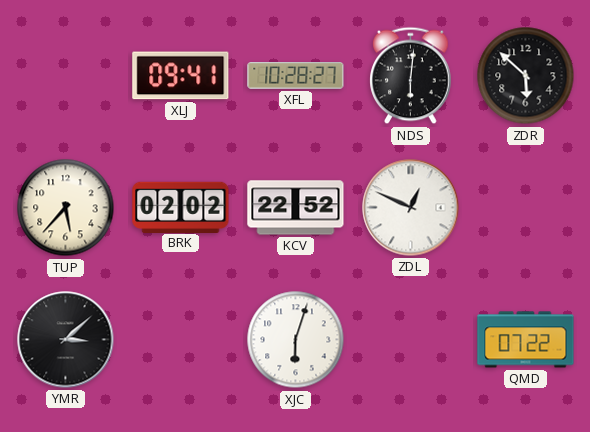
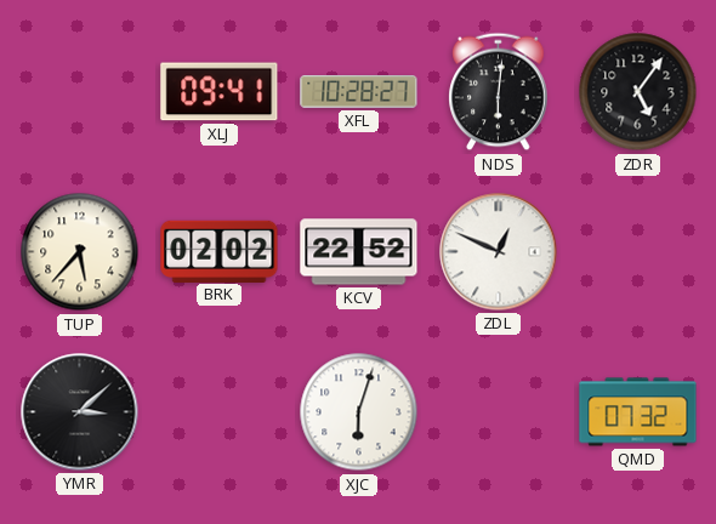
ZDR: 5:52 -> 5:06 (638, 92)
QMD: 07:22 -> 07:32 (638, 412)
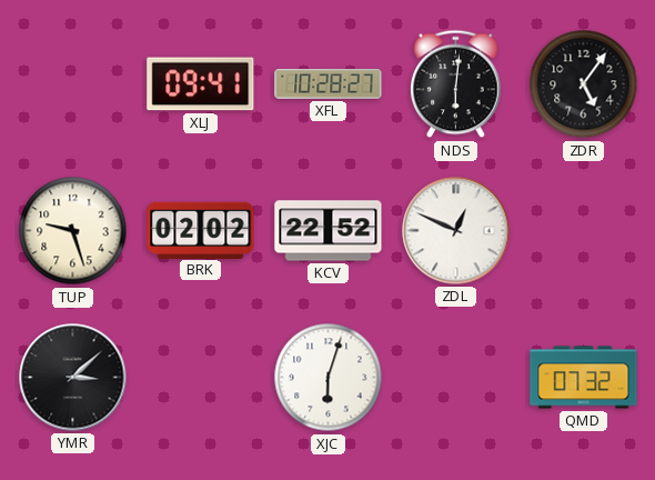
TUP: 5:37 -> 9:27 (73, 231)
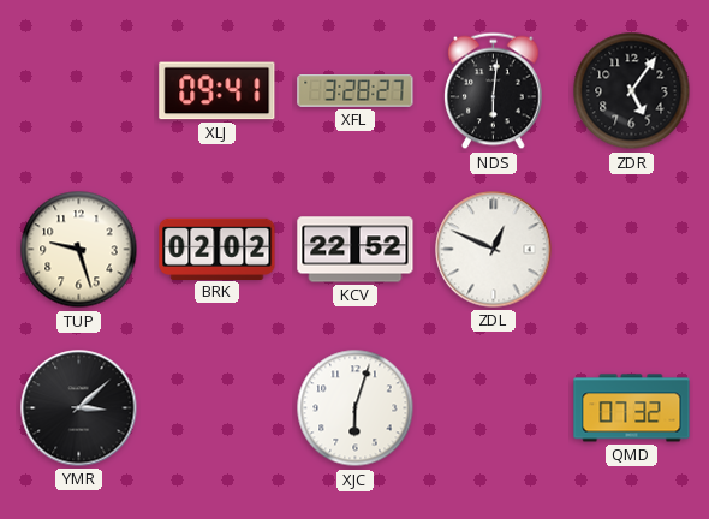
XFL: 10:28 -> 3:28 (356, 91)
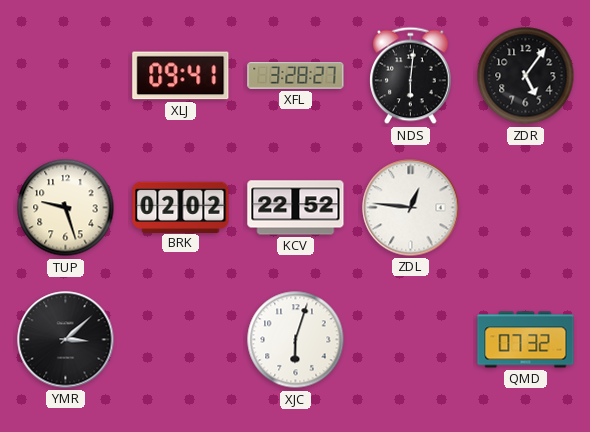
ZDL: 12:49 -> 12:46 (411, 208)
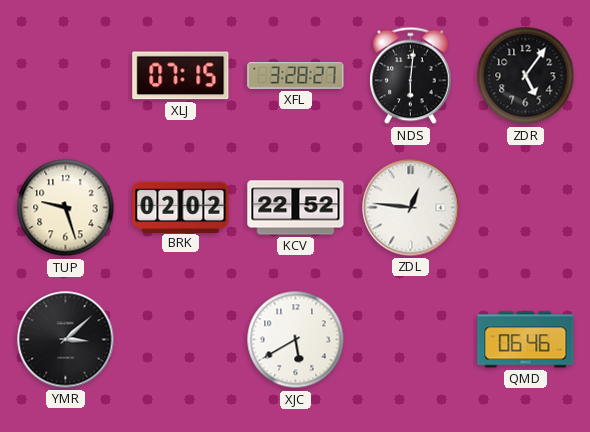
XLJ: 09:41 -> 07:15 (181, 76)
XJC: 6:03 -> 5:40 (296, 340)
QMD: 07:32 -> 06:46 (526, 340)
